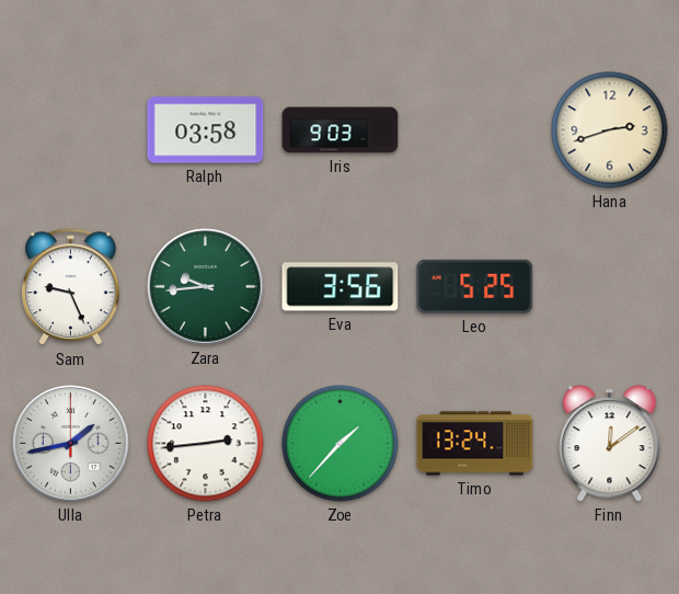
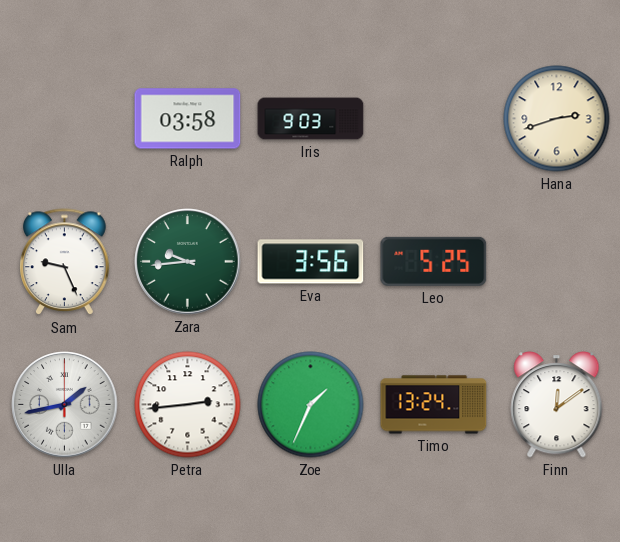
Zoe: 1:37 -> 1:34 (311, 405)
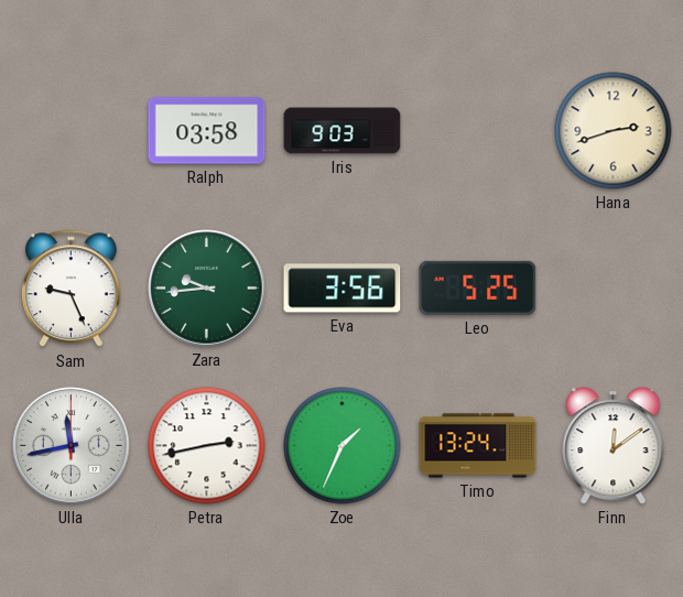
Ulla: 1:43 -> 11:43 (72, 446)
Petra: 2:44 -> 2:43 (207, 446)
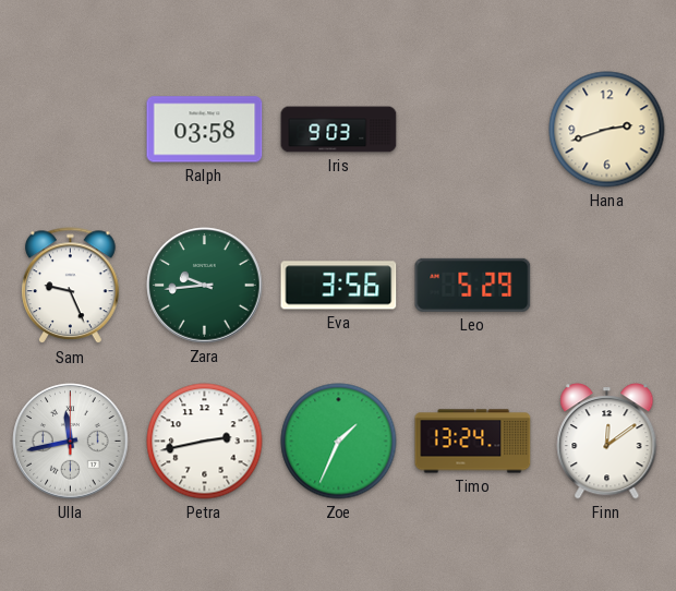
Leo: 5:25 -> 5:29 (473, 285)
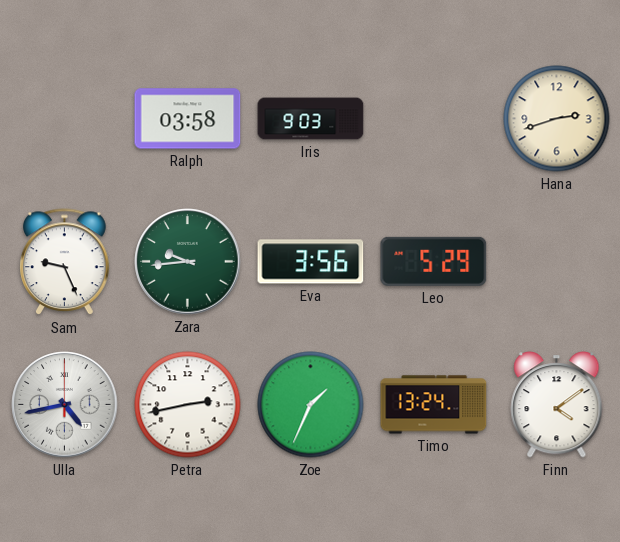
Ulla: 11:43 -> 4:43 (65, 405)
Finn: 12:09 -> 4:09 (557, 405)
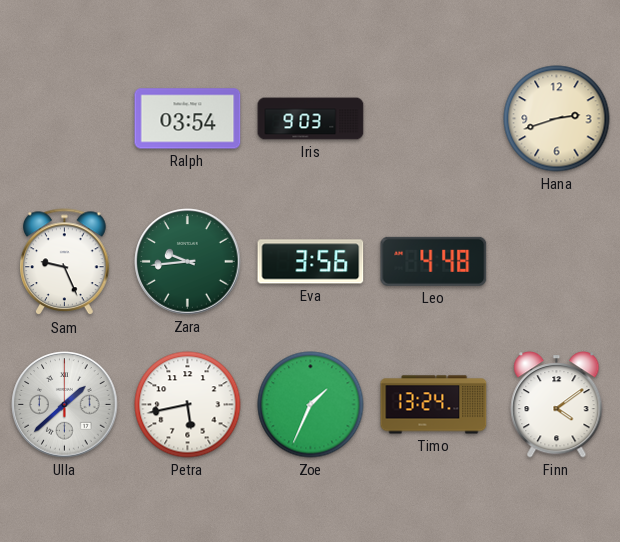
Ralph: 03:58 -> 03:54 (188, 119)
Leo: 5:29 -> 4:48 (434, 261)
Ulla: 4:43 -> 1:38 (65, 405)
Petra: 2:43 -> 5:43 (188, 405)
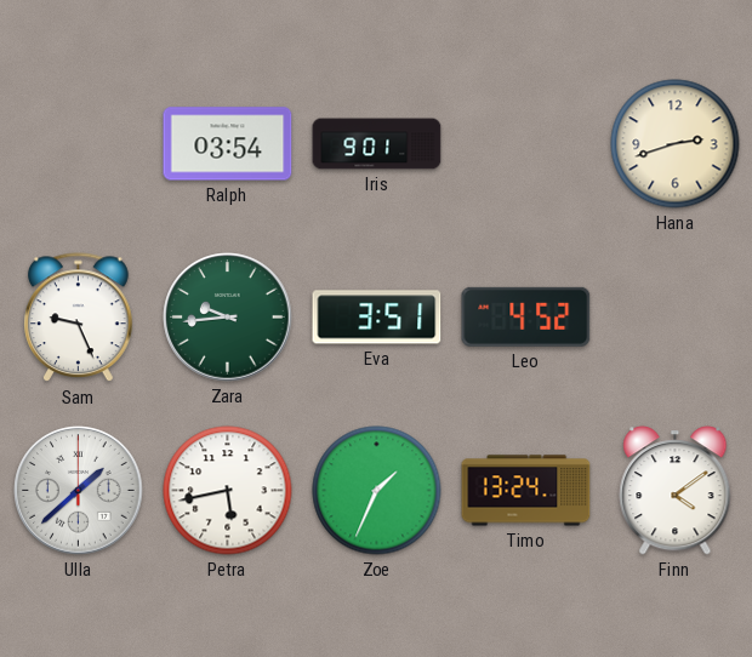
Iris: 9:03 -> 9:01 (377, 144)
Eva: 3:56 -> 3:51 (377, 318)
Leo: 4:48 -> 4:52 (526, 316)
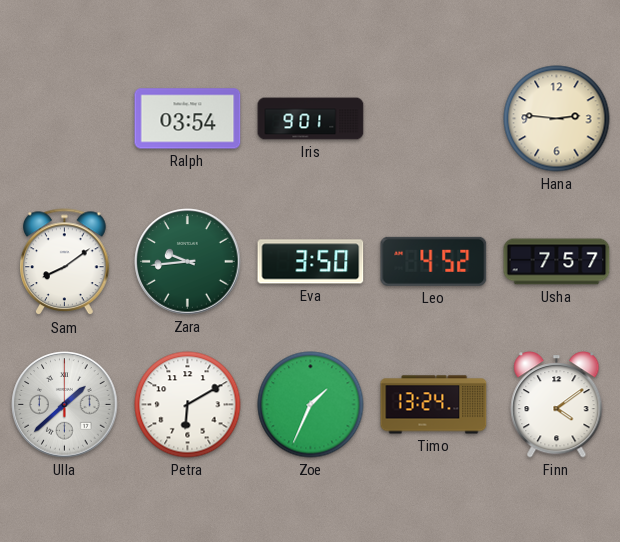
Hana: 2:42 -> 2:46 (557, 119)
Sam: 9:26 -> 8:09 (65, 262)
Eva: 3:51 -> 3:50 (311, 262)
Usha: none -> 7:57 (557, 262)
Petra: 5:43 -> 6:10 (188, 405)
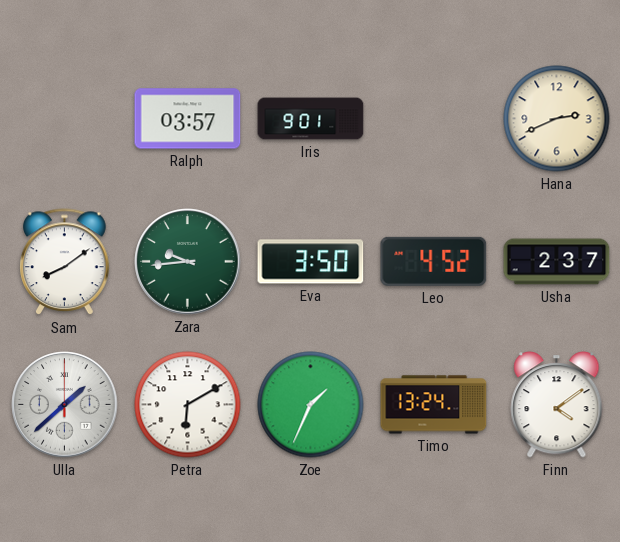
Ralph: 03:54 -> 03:57 (188, 119)
Hana: 2:46 -> 2:41 (557, 119)
Usha: 7:57 -> 2:37 (557, 262)
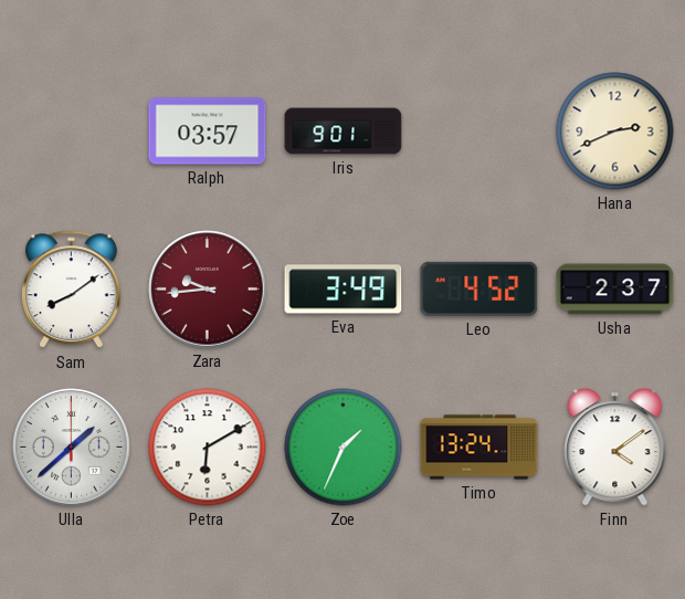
Zara dial: green -> burgundy (208, 290)
Eva: 3:50 -> 3:49 (344, 290)
